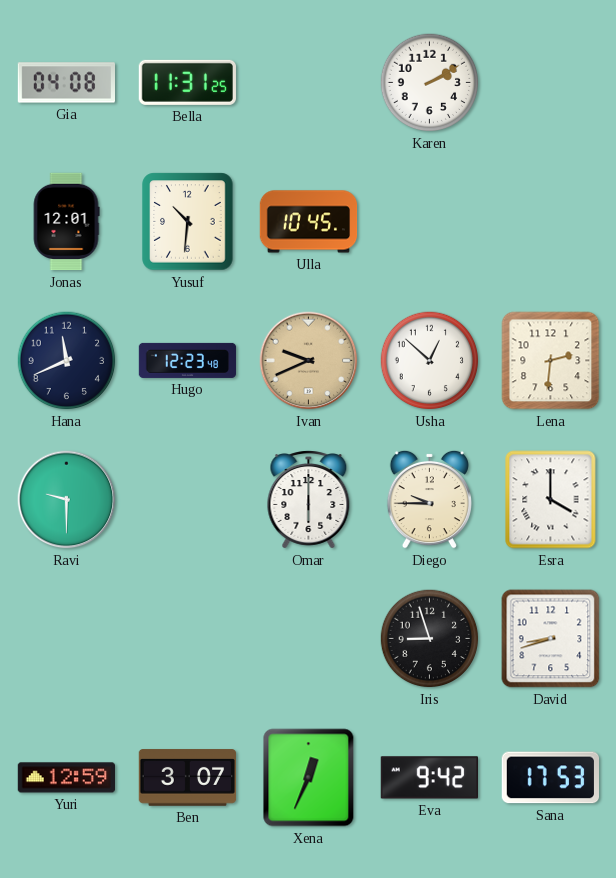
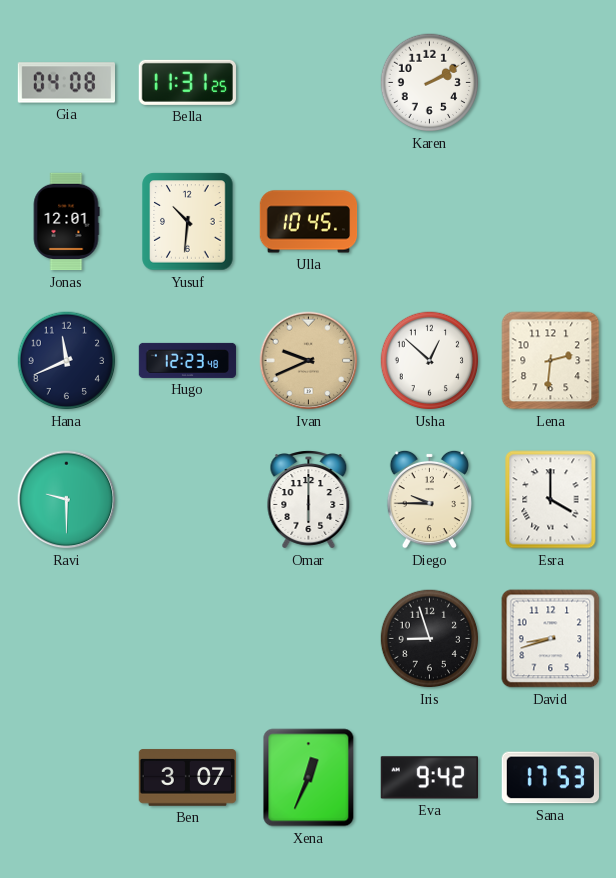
Yuri: 12:59 -> none (66, 778)
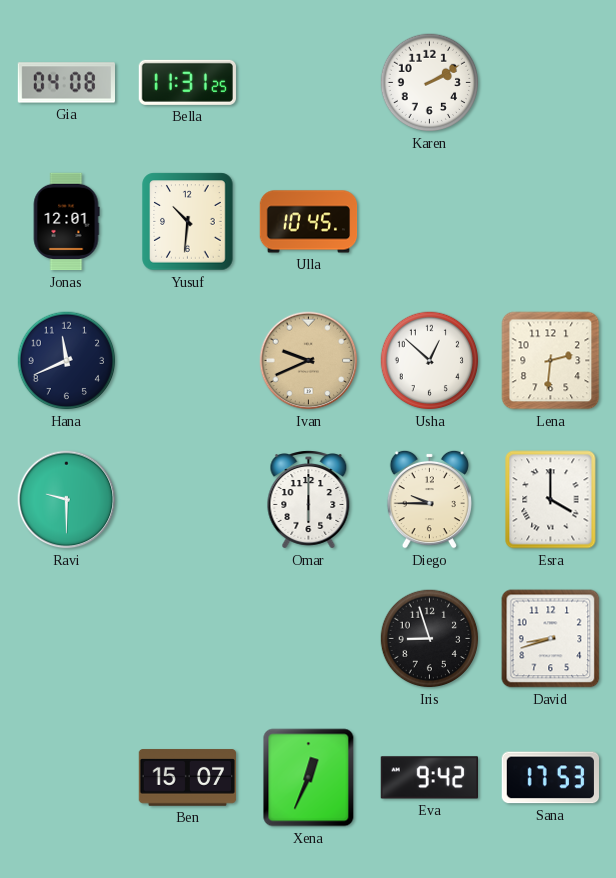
Hugo: 12:23 -> none (188, 360)
Ben: 3:07 -> 15:07 (188, 778)
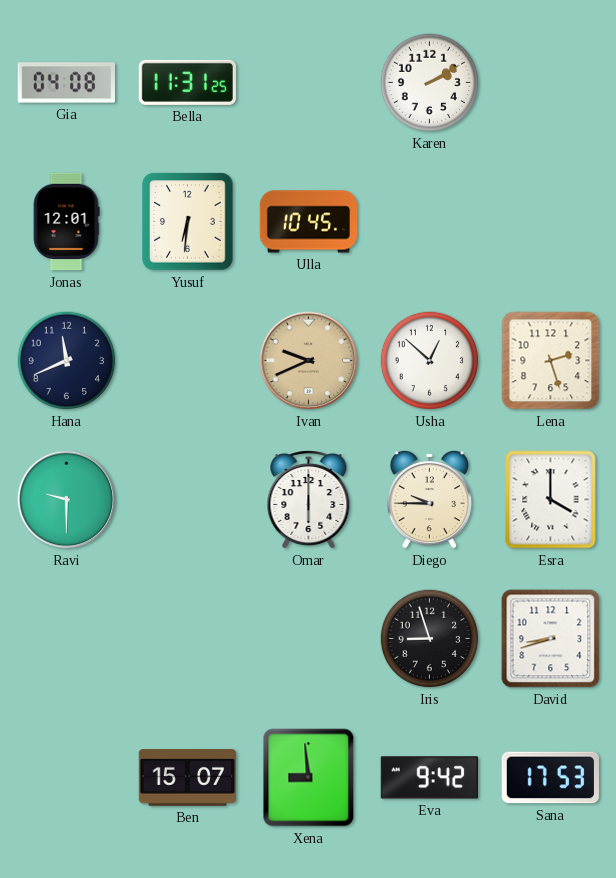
Yusuf: 10:31 -> 6:31 (188, 222)
Lena: 2:31 -> 2:27 (551, 361)
Xena: 12:34 -> 8:59 (309, 778)
